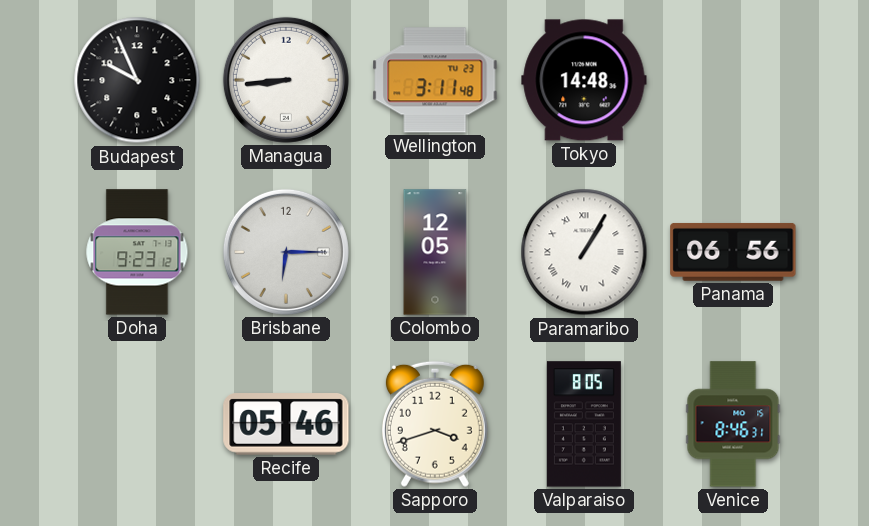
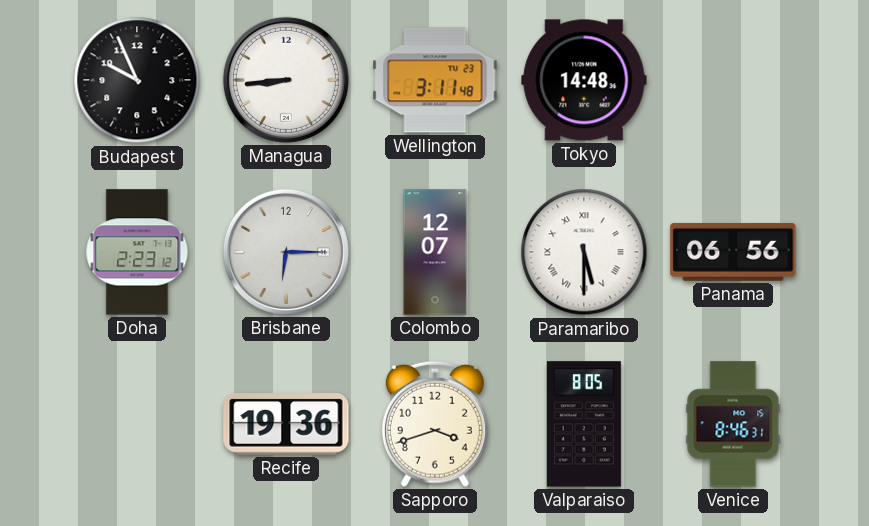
Doha: 9:23 -> 2:23 (137, 252)
Colombo: 12:05 -> 12:07 (435, 252)
Paramaribo: 1:05 -> 5:30 (584, 252)
Recife: 05:46 -> 19:36 (286, 424)
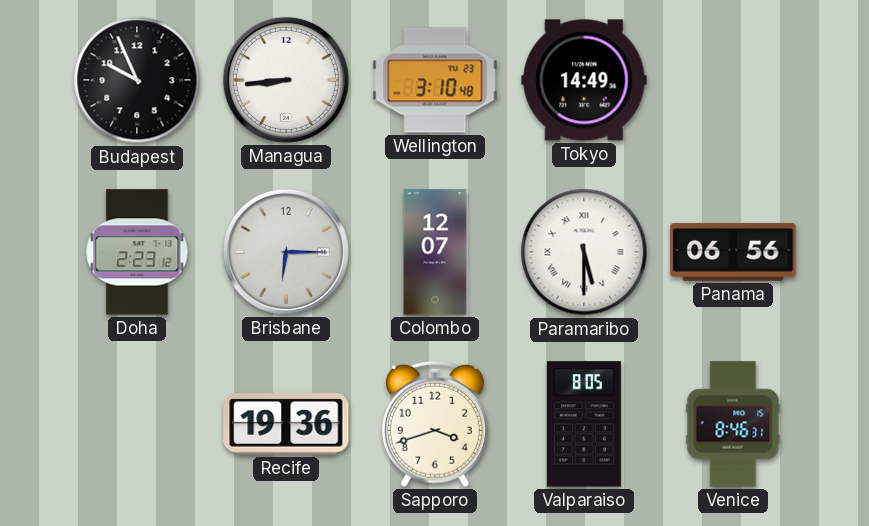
Wellington: 3:11 -> 3:10 (435, 80)
Tokyo: 14:48 -> 14:49 (584, 80)
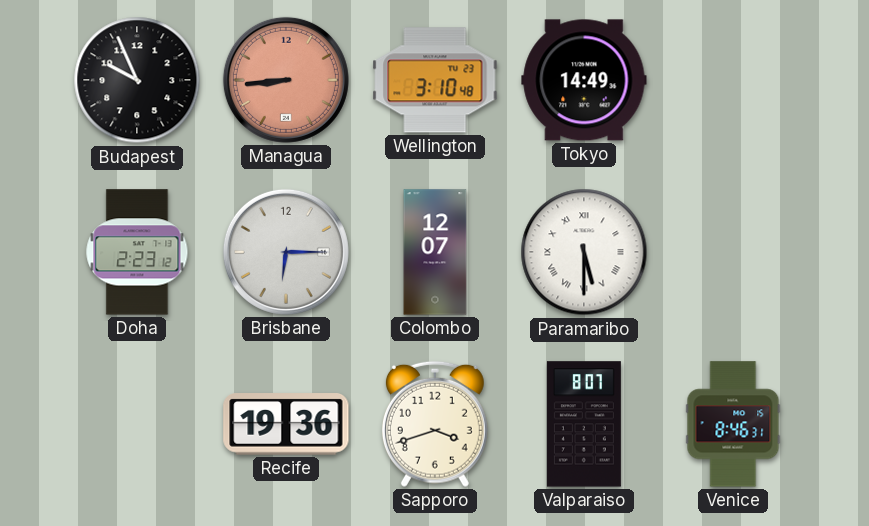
Managua dial: white -> salmon (286, 80)
Panama: 06:56 -> none (733, 252)
Valparaiso: 8:05 -> 8:07 (584, 424)
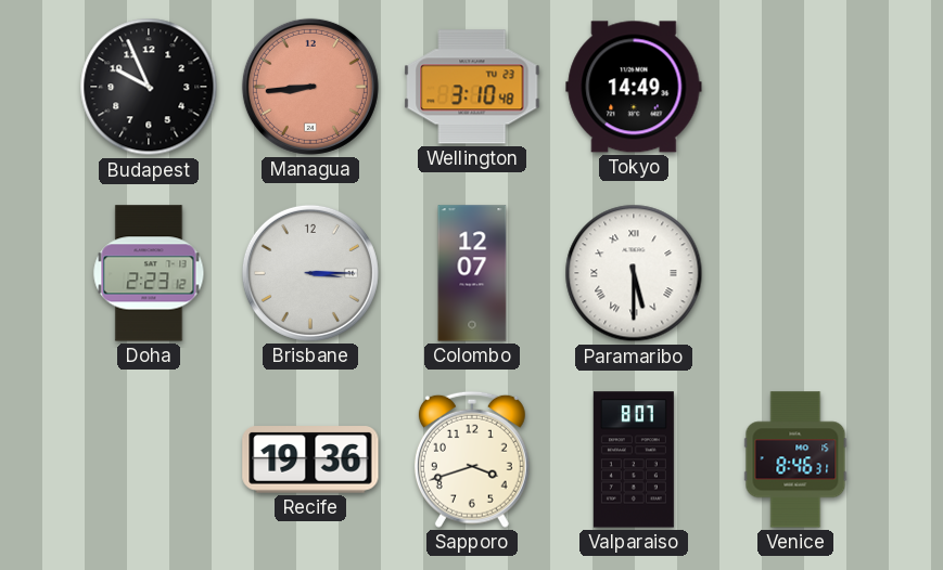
Brisbane: 6:15 -> 3:15 (310, 273)
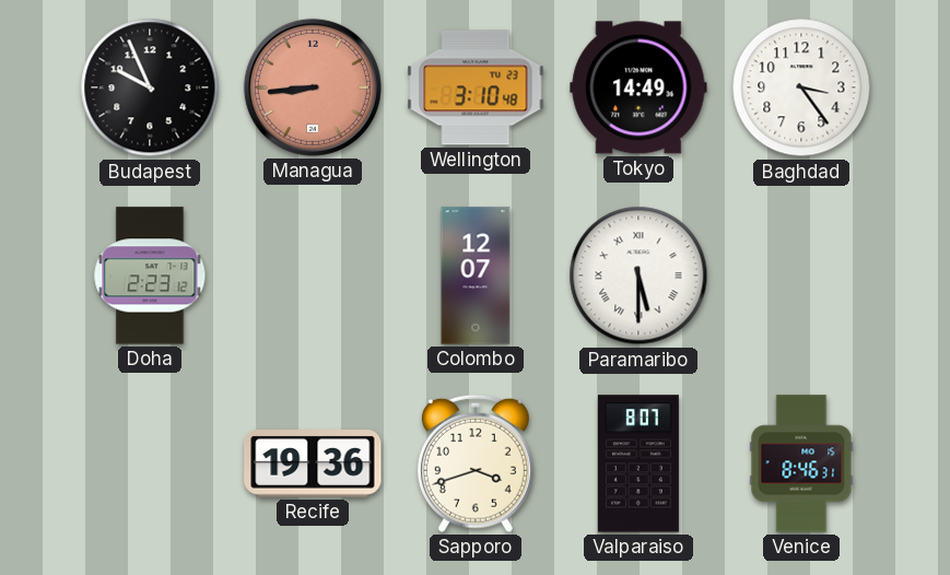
Baghdad: none -> 3:24 (801, 87)
Brisbane: 3:15 -> none (310, 273)
